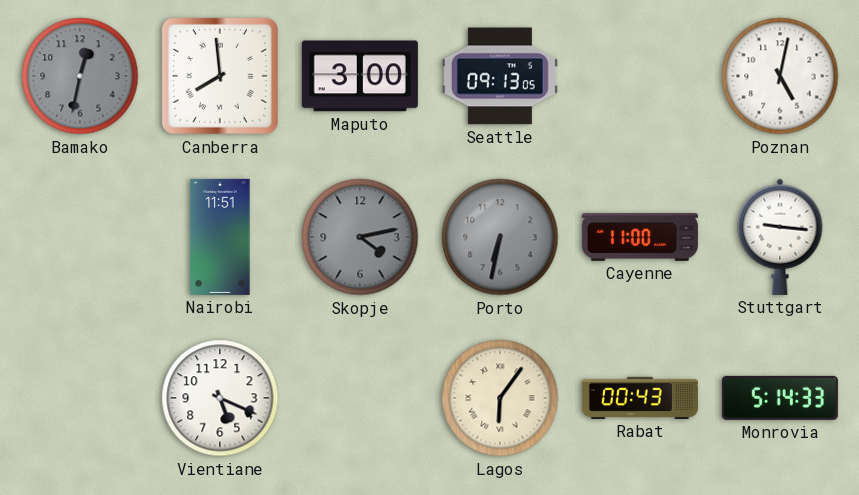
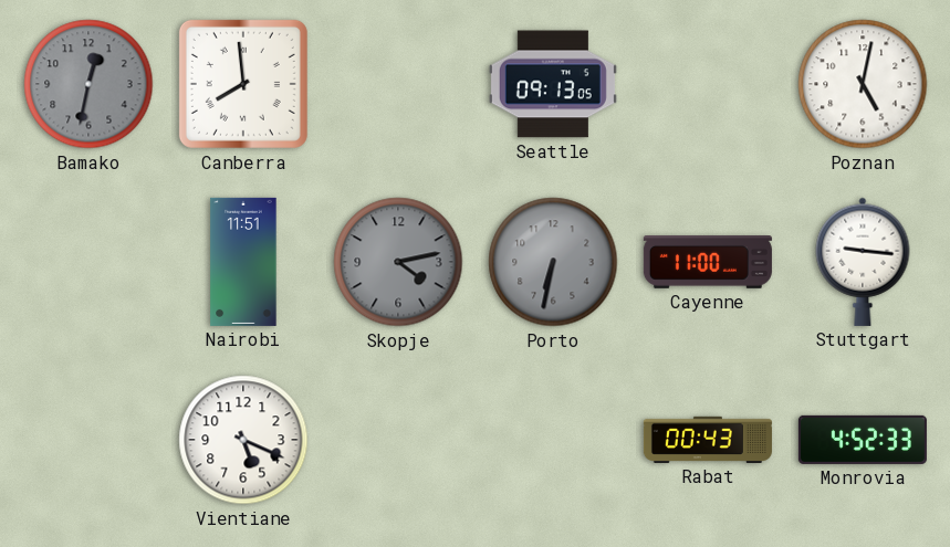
Maputo: 3:00 -> none (360, 76)
Lagos: 6:06 -> none (500, 398)
Monrovia: 5:14 -> 4:52 (863, 440)
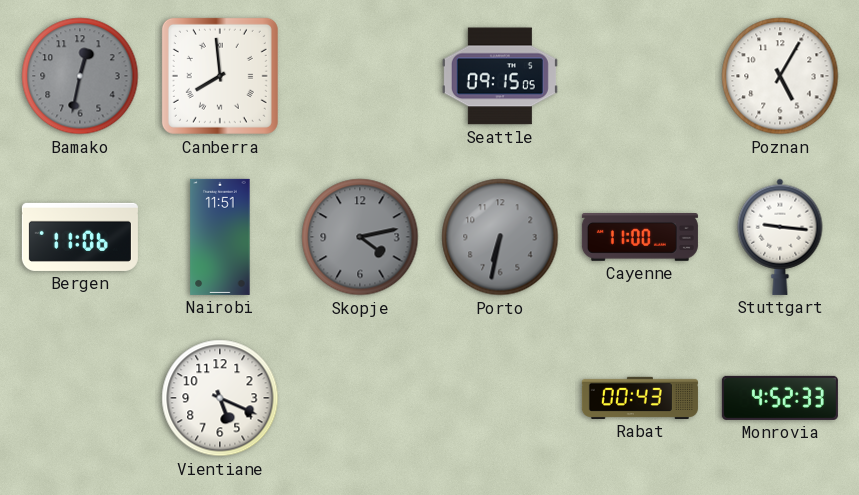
Seattle: 09:13 -> 09:15 (500, 76)
Poznan: 5:02 -> 5:05 (780, 76)
Bergen: none -> 11:06 (80, 237)
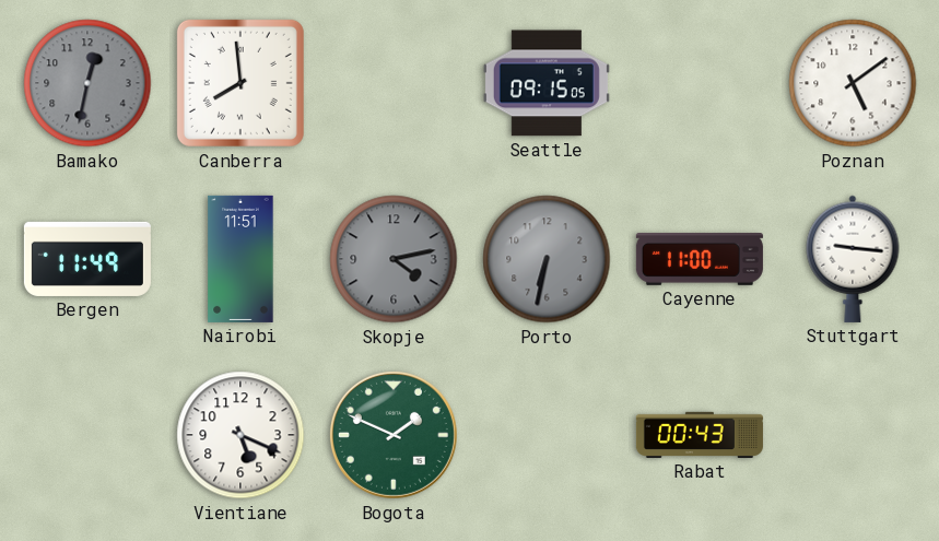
Poznan: 5:05 -> 5:09 (853, 83)
Bergen: 11:06 -> 11:49 (87, 259)
Bogota: none -> 1:49 (394, 435)
Monrovia: 4:52 -> none (780, 398)
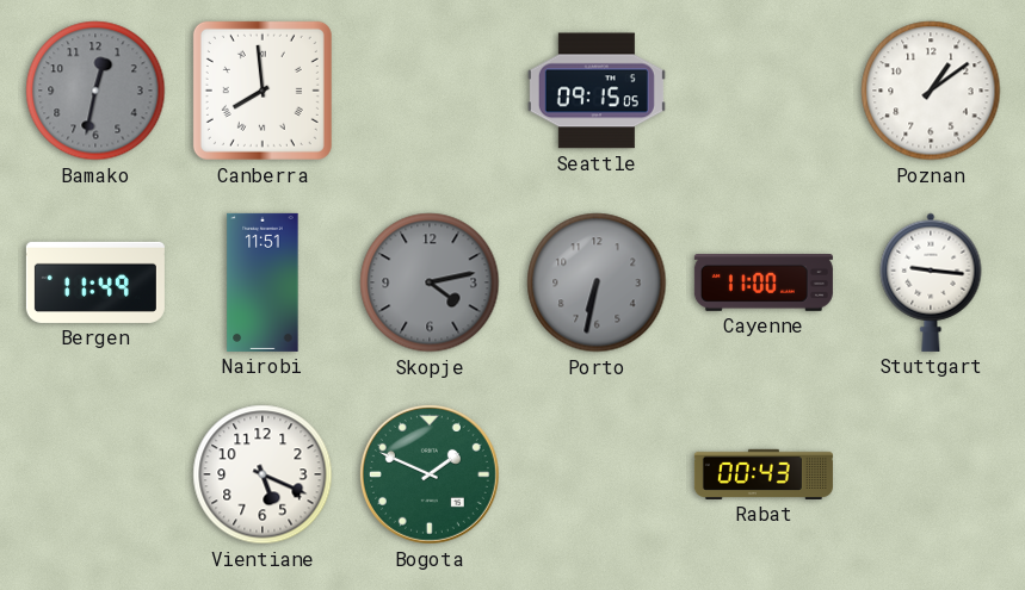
Poznan: 5:09 -> 1:09 (931, 91)
